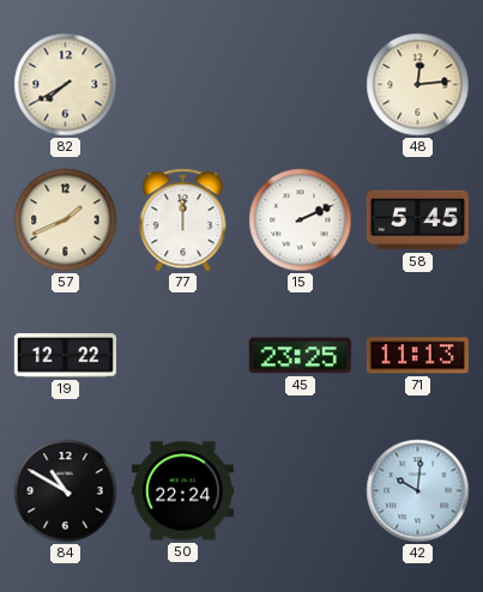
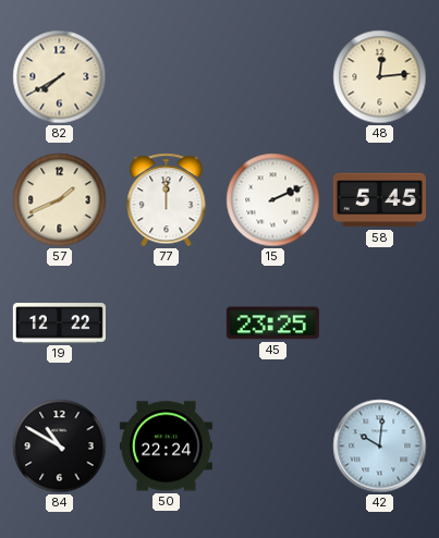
71: 11:13 -> none (417, 356)
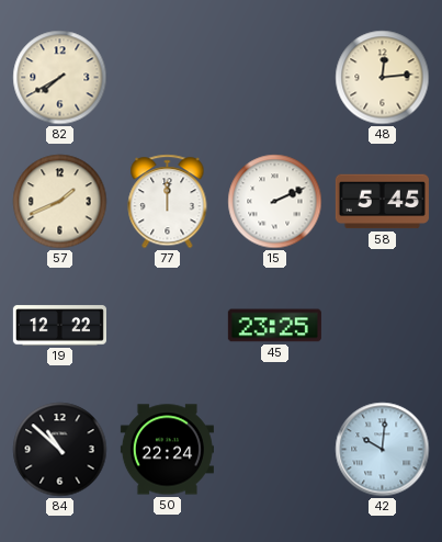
84: 10:50 -> 10:52 (60, 450)
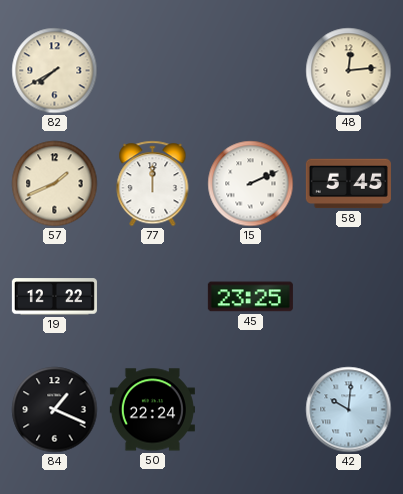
84: 10:52 -> 1:19 (55, 410)
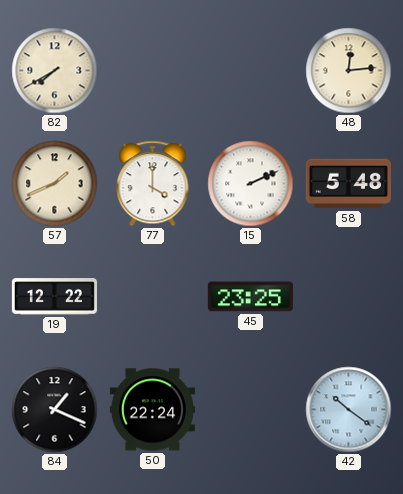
77: 12:00 -> 4:00 (153, 184)
58: 5:45 -> 5:48 (348, 184)
42: 10:01 -> 10:21 (349, 410)
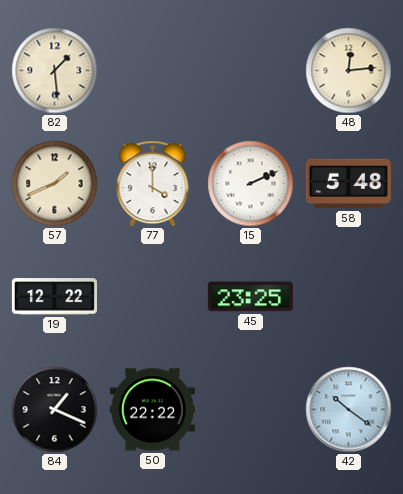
82: 7:40 -> 1:29 (55, 71)
50: 22:24 -> 22:22 (152, 410)
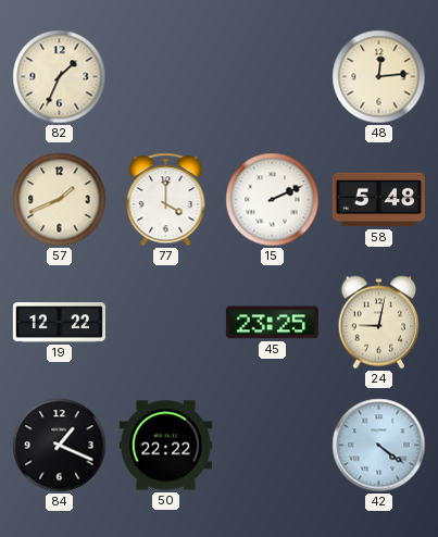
82: 1:29 -> 1:34 (60, 77)
24: none -> 9:02 (379, 323)
42: 10:21 -> 4:21 (379, 446)
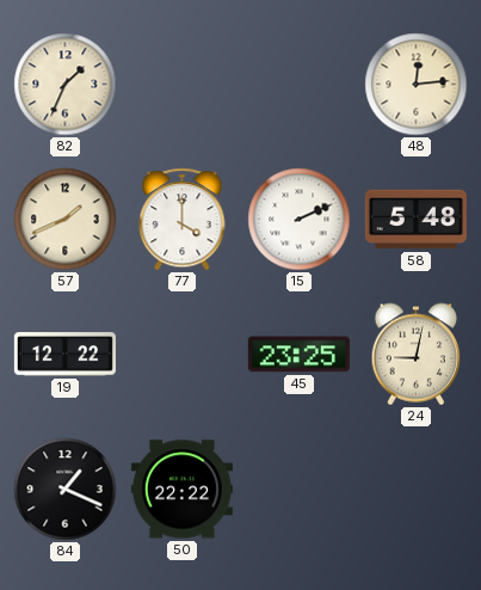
42: 4:21 -> none (379, 446)
